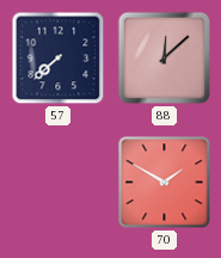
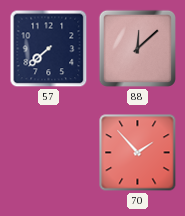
70: 1:50 -> 1:53 (138, 153)
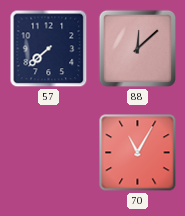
70: 1:53 -> 11:05 (138, 153)
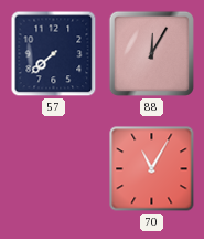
88: 12:08 -> 12:05 (151, 53)
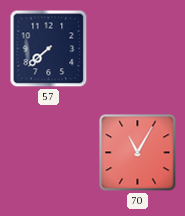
88: 12:05 -> none (151, 53)
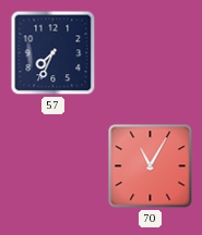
57: 7:38 -> 7:34 (54, 53)
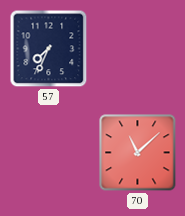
70: 11:05 -> 11:08 (138, 153)
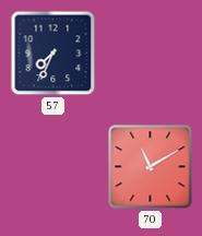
70: 11:08 -> 11:10 (151, 167)
